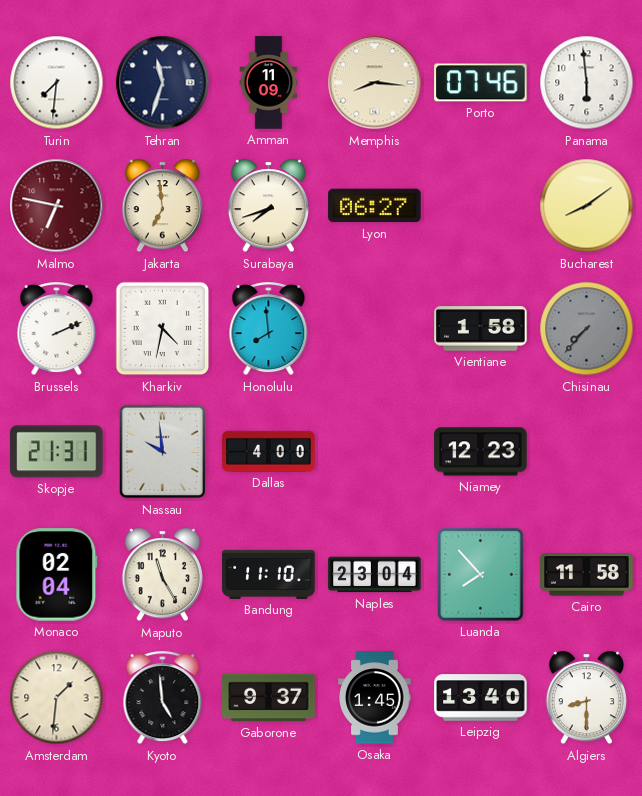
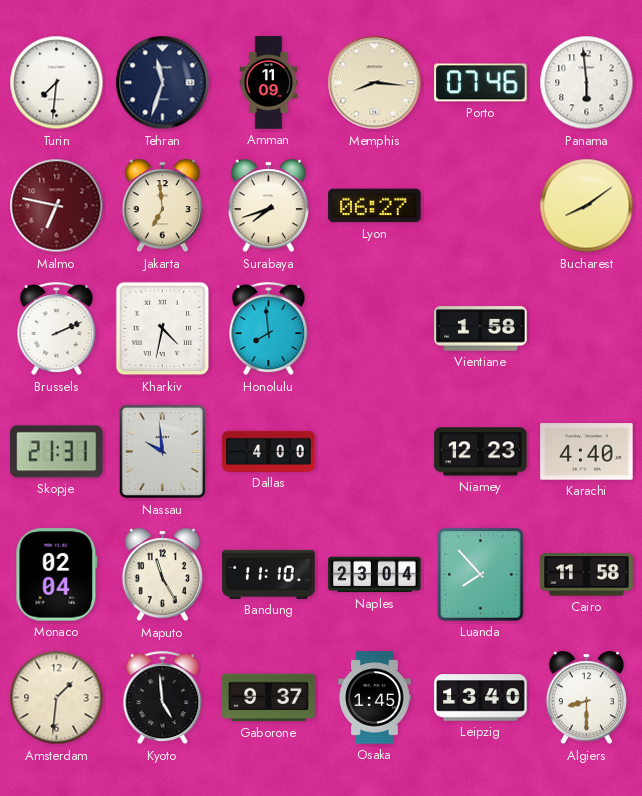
Chisinau: 7:37 -> none (587, 329)
Karachi: none -> 4:40 (587, 452)
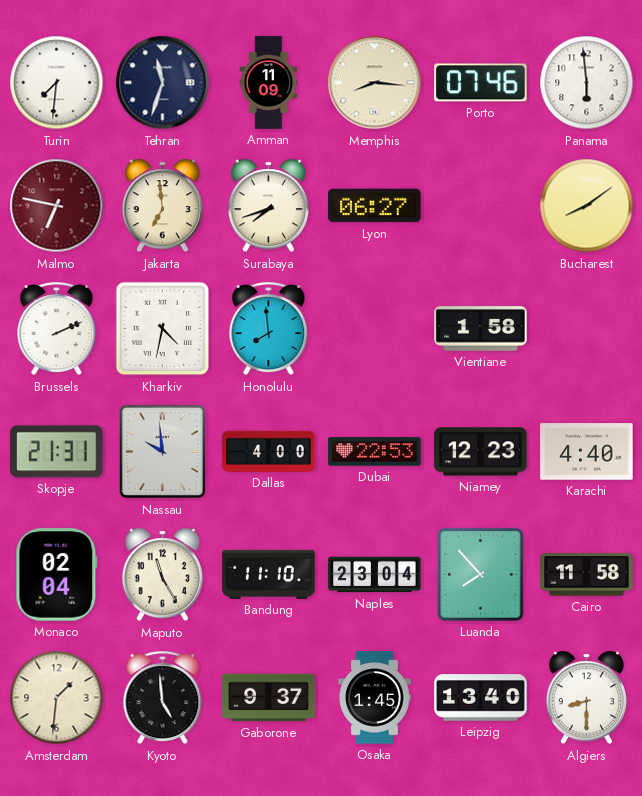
Dubai: none -> 22:53 (375, 452)
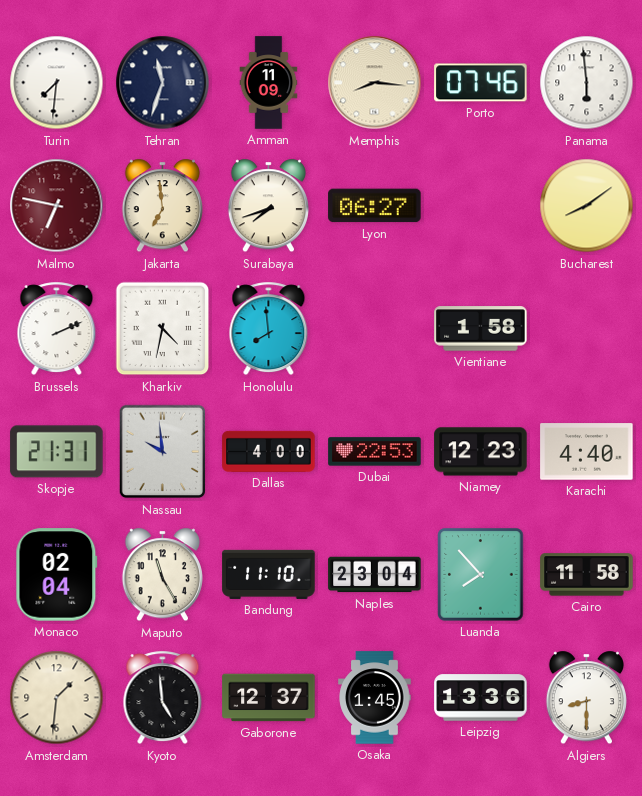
Gaborone: 9:37 -> 12:37 (269, 698)
Leipzig: 13:40 -> 13:36 (481, 698)
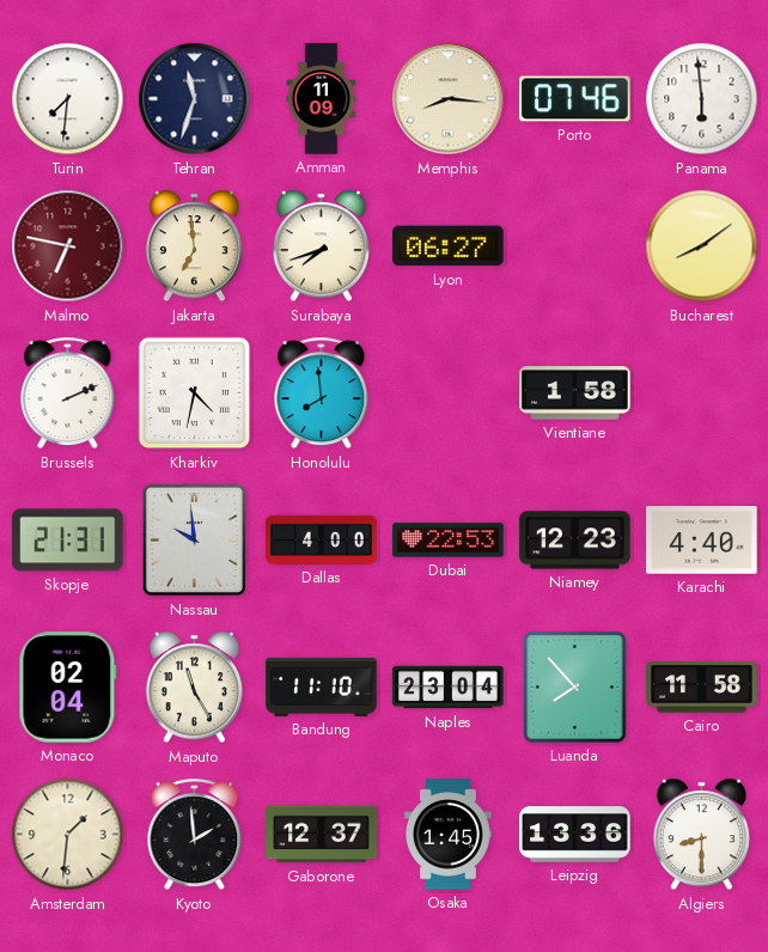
Kyoto: 4:59 -> 1:59 (195, 835)
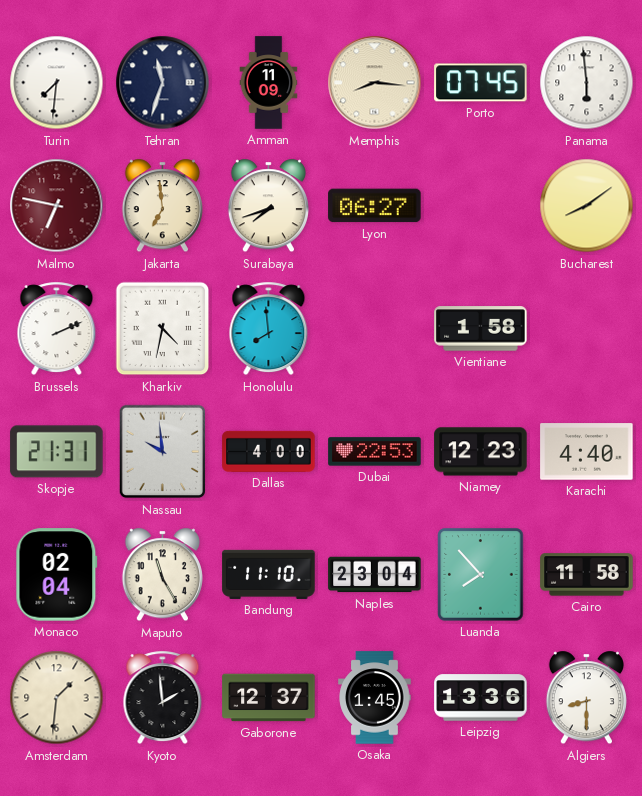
Porto: 07:46 -> 07:45 (481, 83)
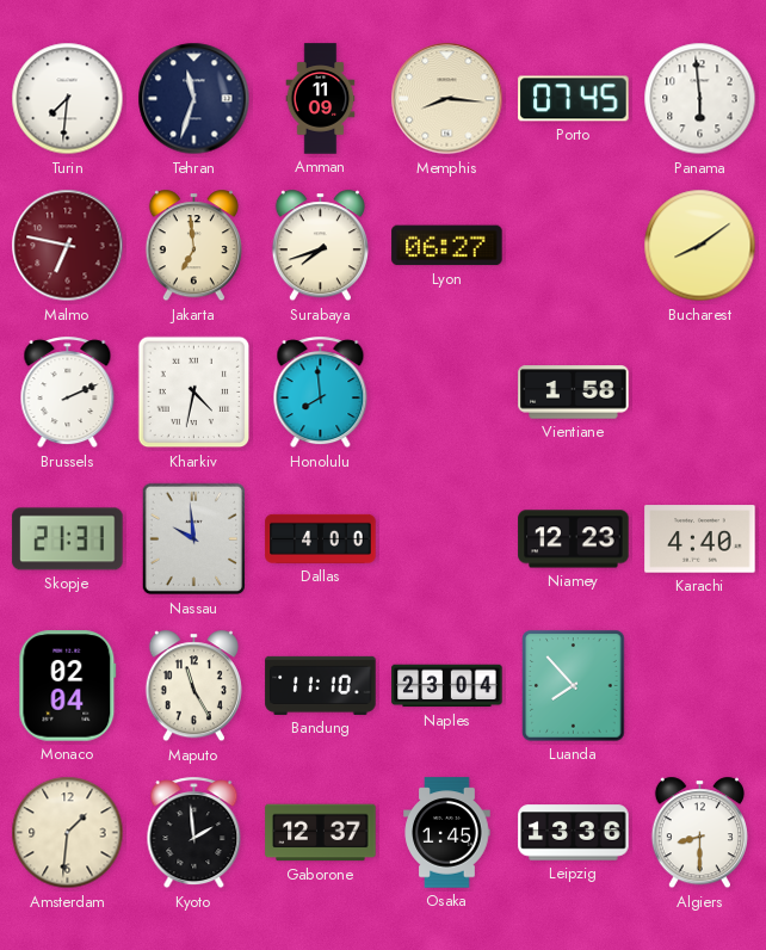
Dubai: 22:53 -> none (375, 452)
Cairo: 11:58 -> none (587, 575)
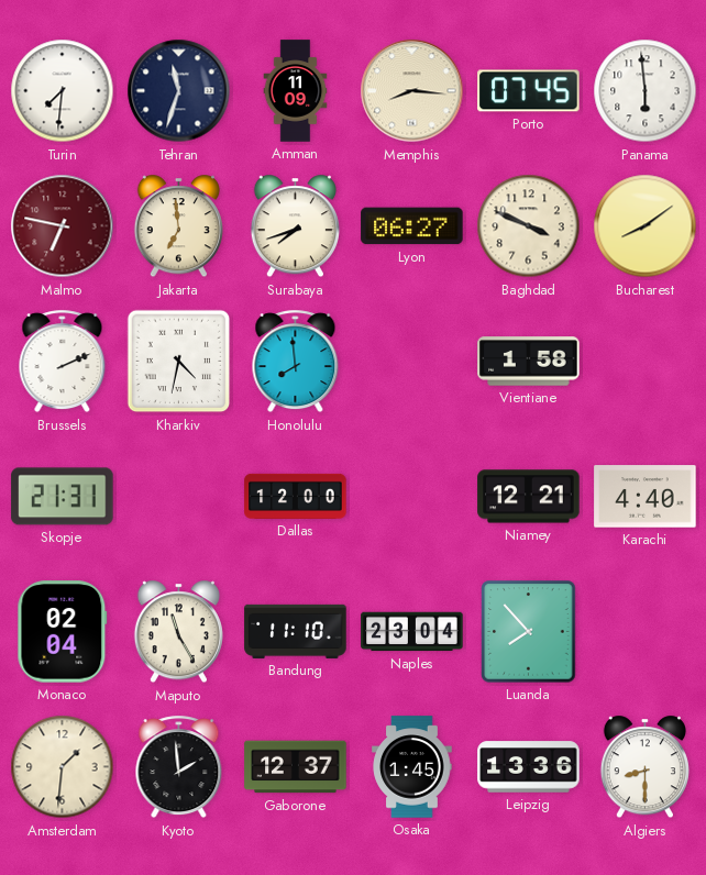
Baghdad: none -> 3:49 (529, 226)
Nassau: 9:59 -> none (194, 539)
Dallas: 4:00 -> 12:00 (296, 496)
Niamey: 12:23 -> 12:21 (529, 497)
